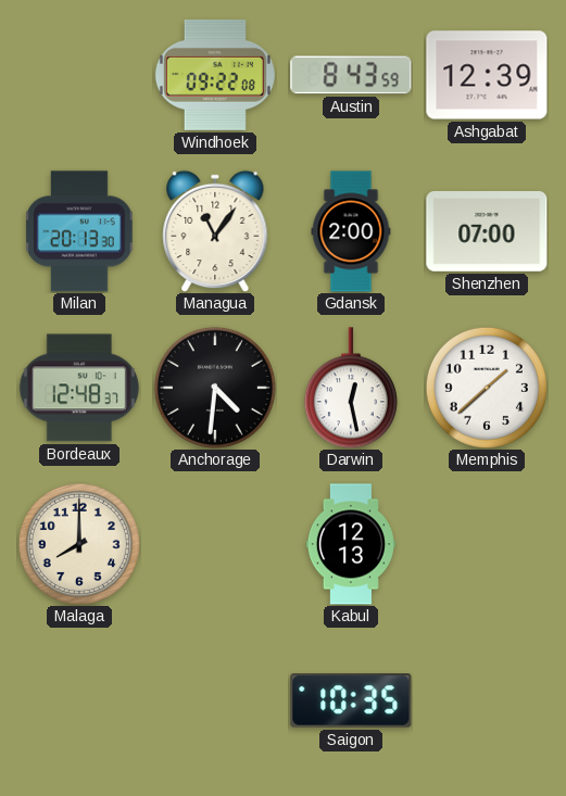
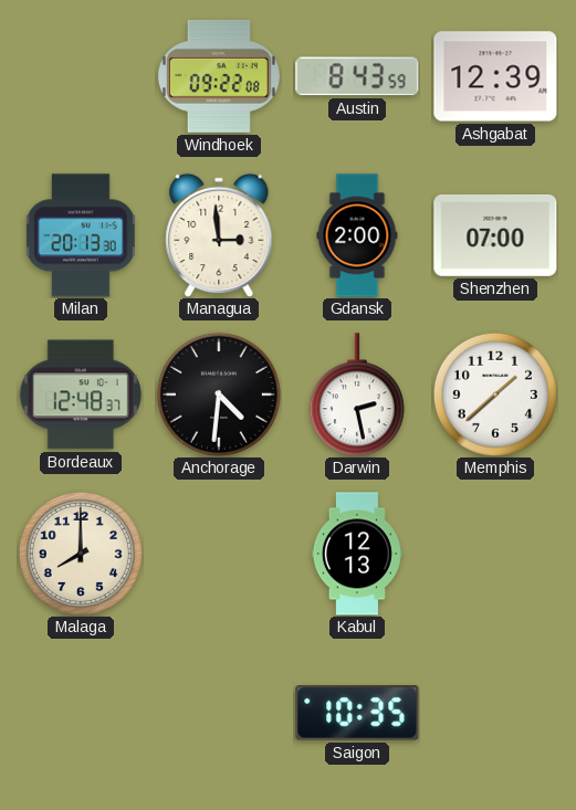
Managua: 11:06 -> 2:59 (219, 235)
Darwin: 12:28 -> 2:28 (357, 395)
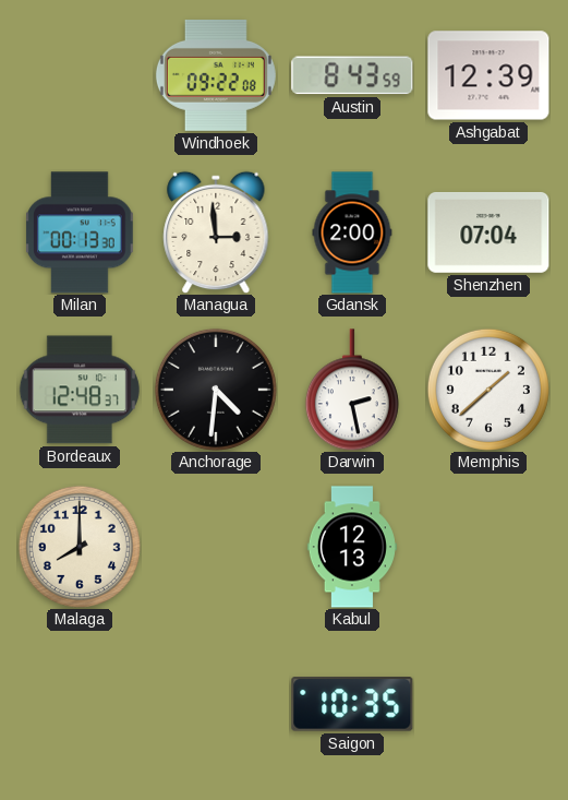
Milan: 20:13 -> 00:13 (81, 232)
Shenzhen: 07:00 -> 07:04 (488, 232)
